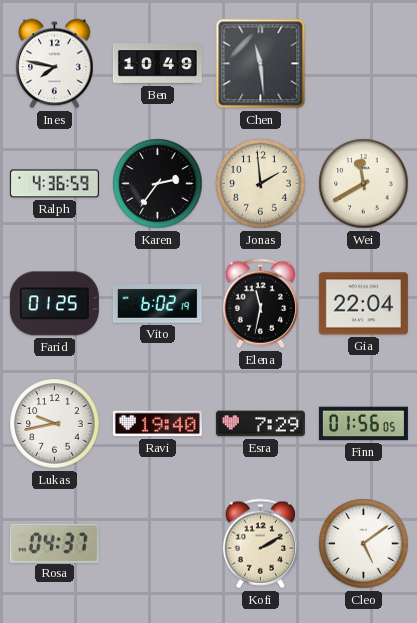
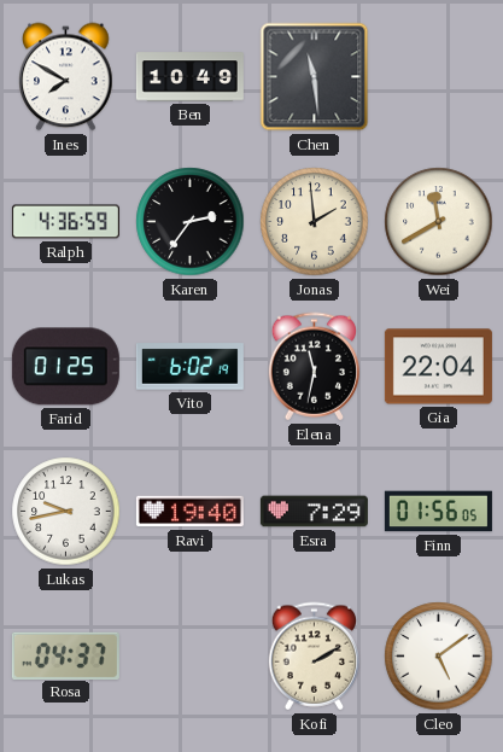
Ines: 7:47 -> 7:50 (66, 77)
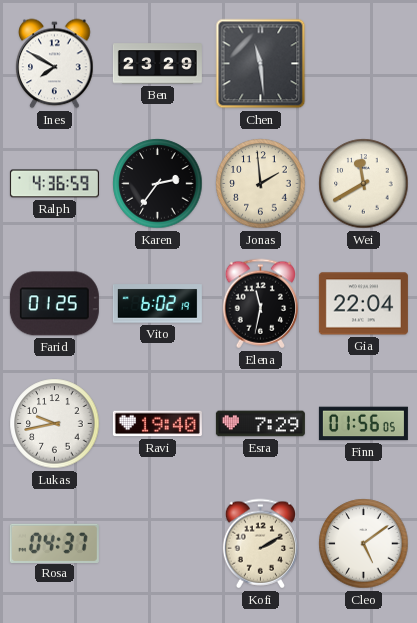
Ben: 10:49 -> 23:29 (157, 64)
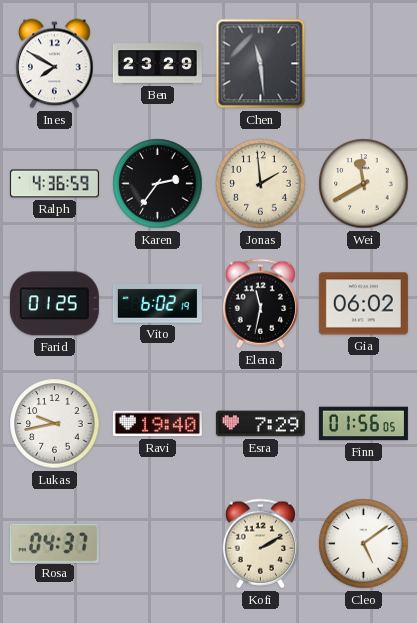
Gia: 22:04 -> 06:02 (363, 304)
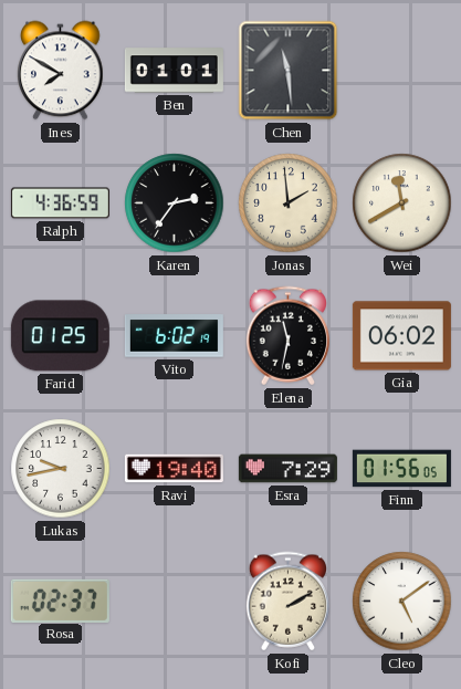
Ben: 23:29 -> 01:01 (174, 71)
Rosa: 04:37 -> 02:37 (60, 601)
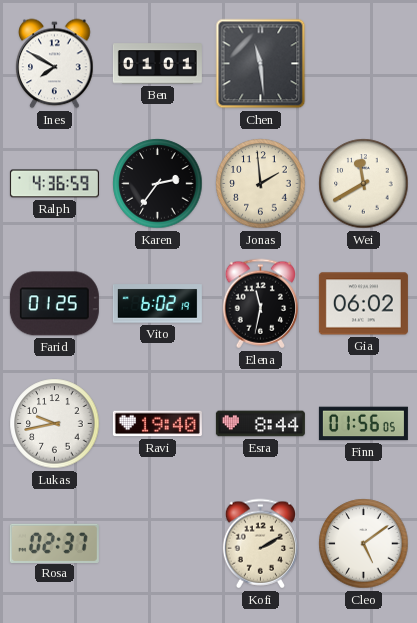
Esra: 7:29 -> 8:44 (260, 424)
